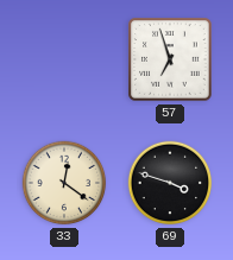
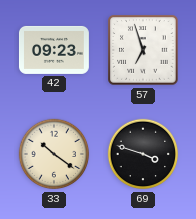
42: none -> 09:23 (54, 50)
33: 12:21 -> 10:21 (54, 154)
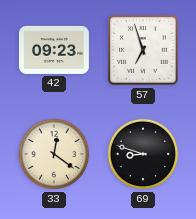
33: 10:21 -> 12:21 (54, 154)
69: 3:48 -> 8:48 (143, 154)
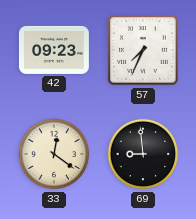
57: 6:57 -> 7:34 (143, 50)
69: 8:48 -> 8:59 (143, 154)
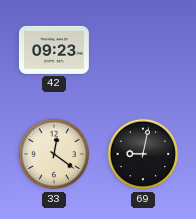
57: 7:34 -> none (143, 50)
69: 8:59 -> 9:02 (143, 154)
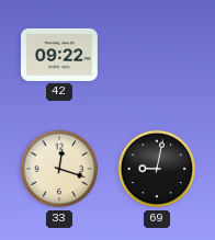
42: 09:23 -> 09:22 (59, 55)
33: 12:21 -> 12:18 (59, 169)
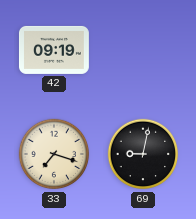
42: 09:22 -> 09:19 (54, 50)
33: 12:18 -> 7:18 (54, 154)
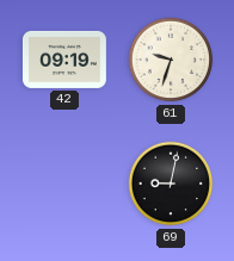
61: none -> 9:33 (171, 60)
33: 7:18 -> none (54, 154)
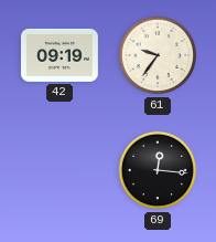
61: 9:33 -> 9:36 (158, 55)
69: 9:02 -> 12:16 (158, 170)
